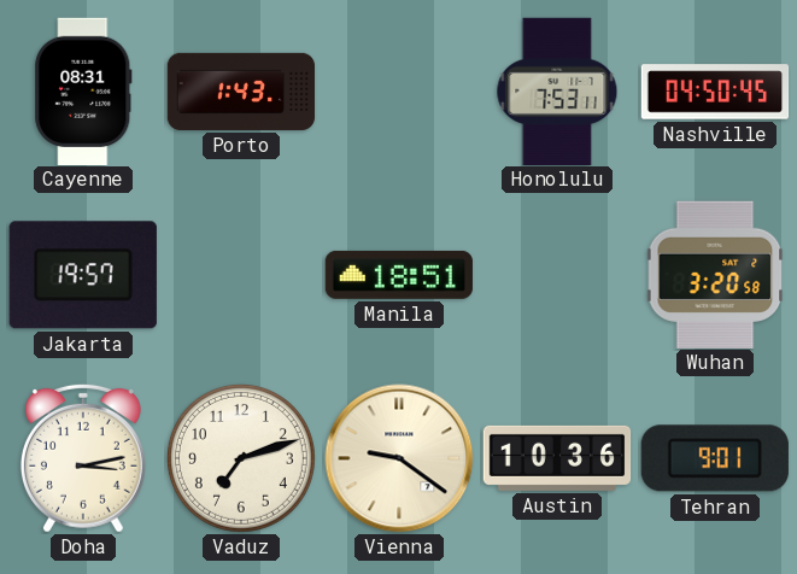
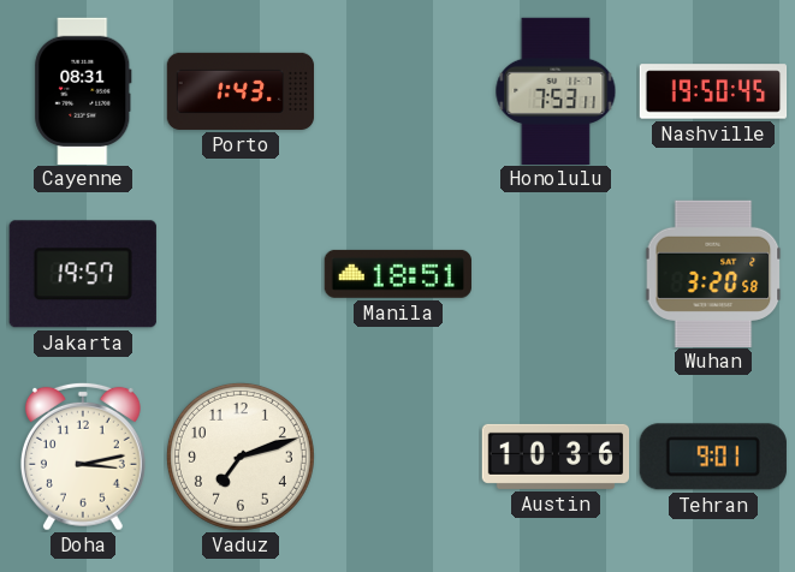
Nashville: 04:50 -> 19:50 (713, 91)
Vienna: 9:21 -> none (399, 458)
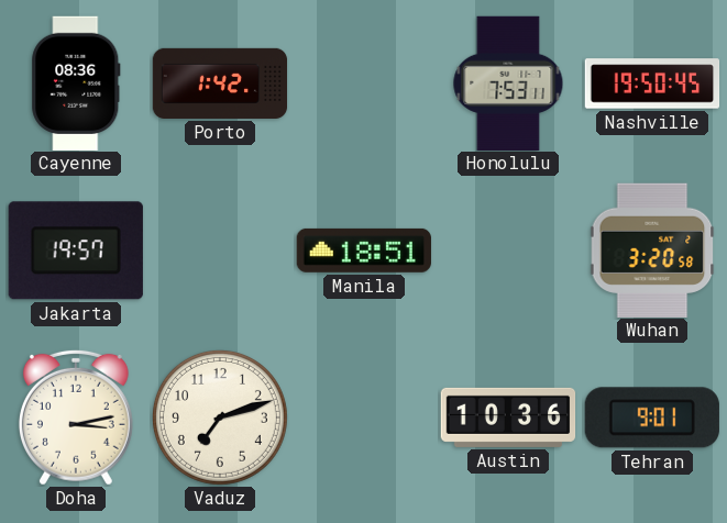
Cayenne: 08:31 -> 08:36 (76, 82)
Porto: 1:43 -> 1:42 (220, 84)
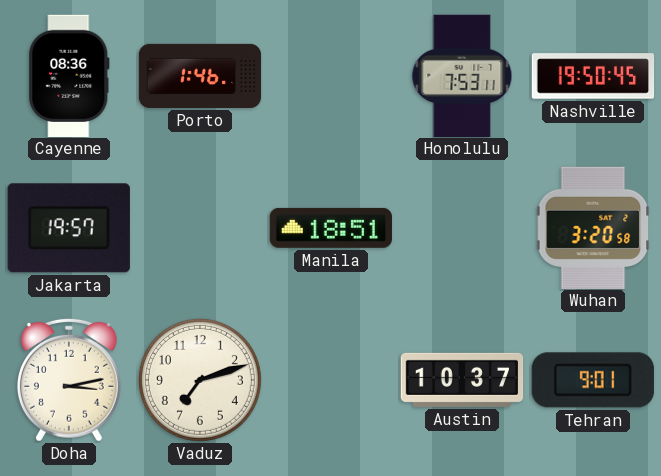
Porto: 1:42 -> 1:46 (200, 76)
Austin: 10:36 -> 10:37 (462, 380)
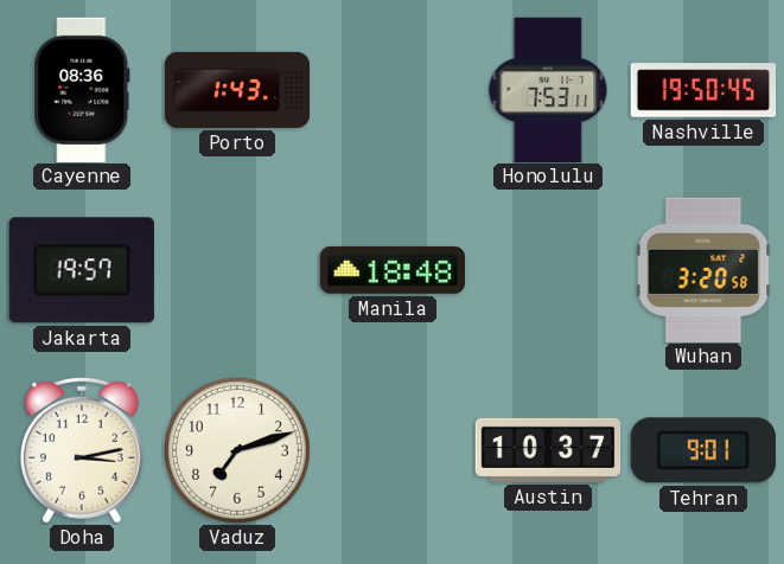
Porto: 1:46 -> 1:43 (237, 90)
Manila: 18:51 -> 18:48 (393, 270)
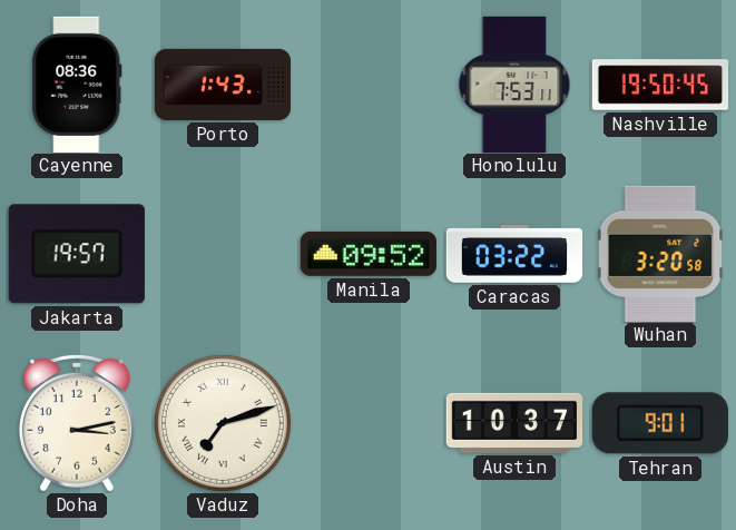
Manila: 18:48 -> 09:52 (369, 254)
Caracas: none -> 03:22 (514, 254)
Vaduz numerals: Arabic -> Roman (223, 423)
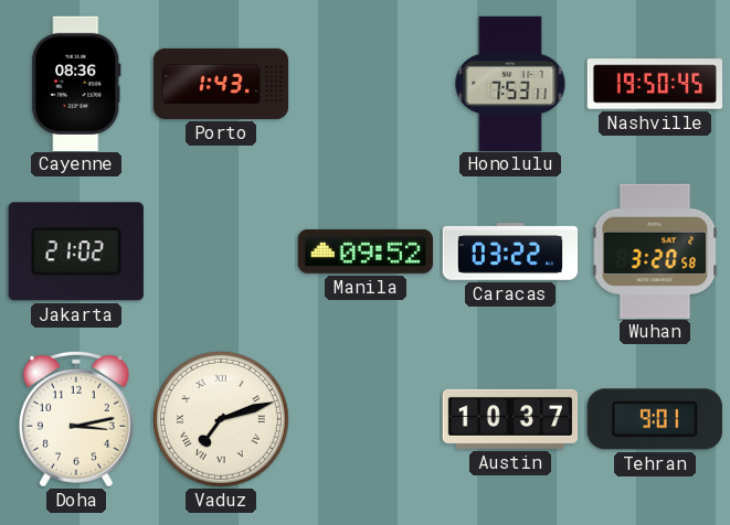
Jakarta: 19:57 -> 21:02 (76, 251)
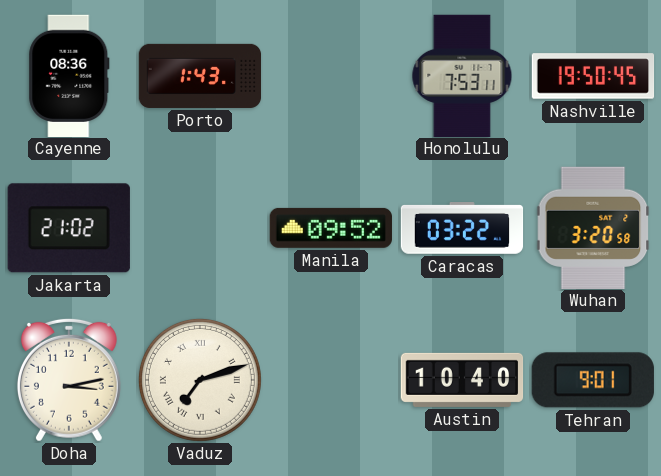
Austin: 10:37 -> 10:40 (462, 380)
